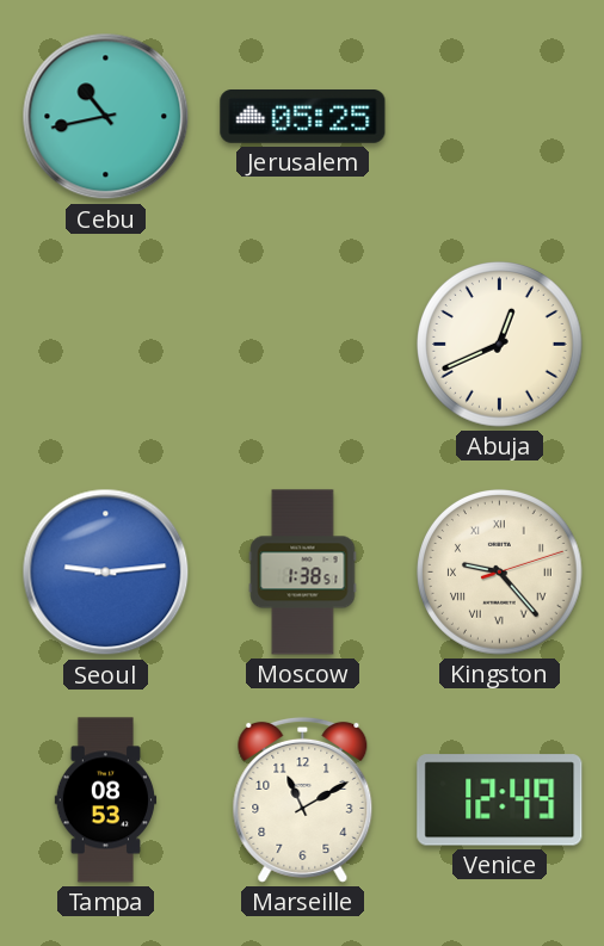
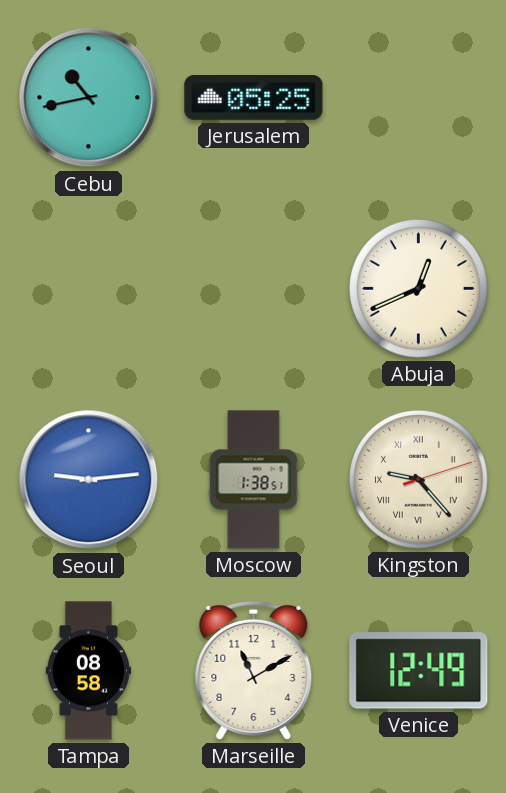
Tampa: 08:53 -> 08:58 (89, 671)
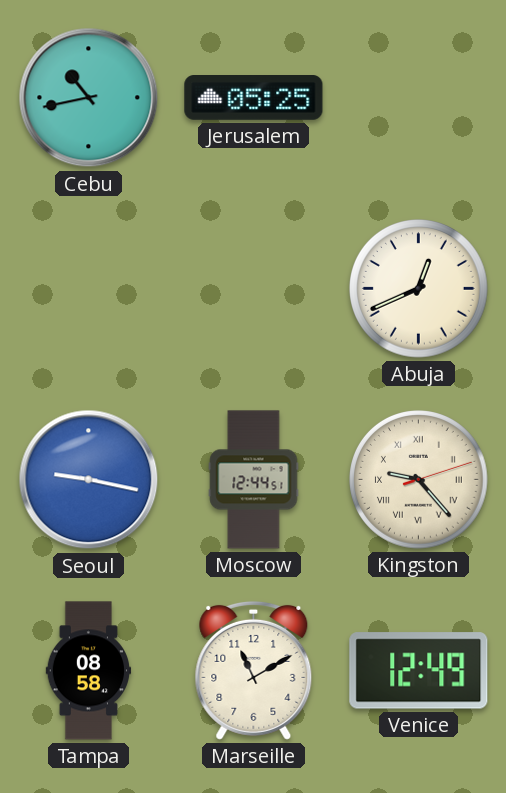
Seoul: 9:14 -> 9:17 (89, 480)
Moscow: 1:38 -> 12:44 (254, 480)
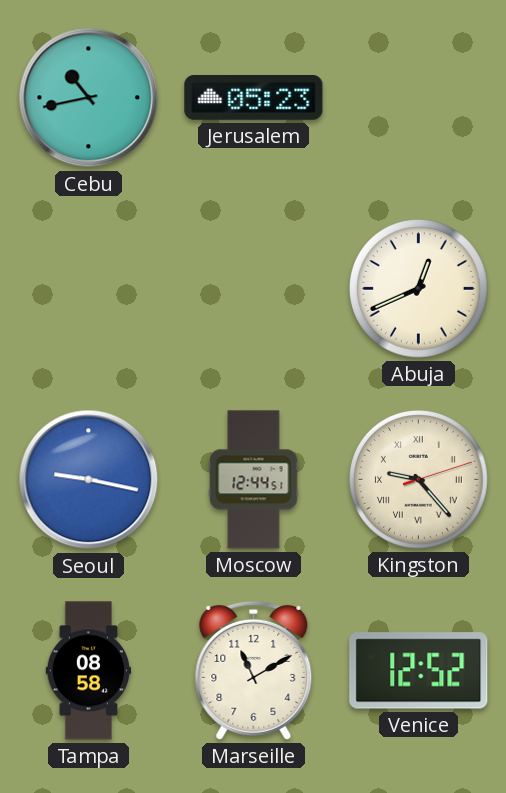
Jerusalem: 05:25 -> 05:23 (254, 98)
Venice: 12:49 -> 12:52 (419, 671)
